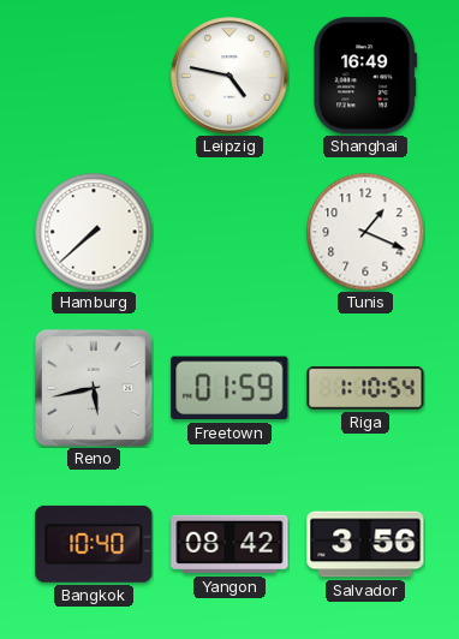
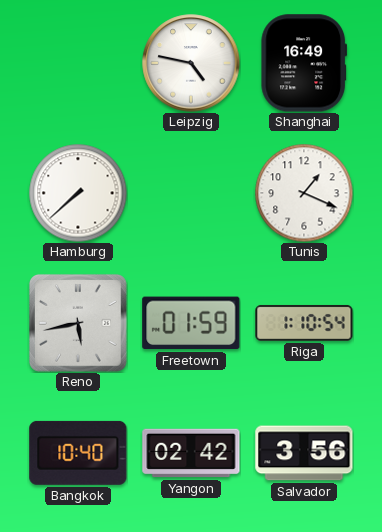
Yangon: 08:42 -> 02:42 (191, 453)
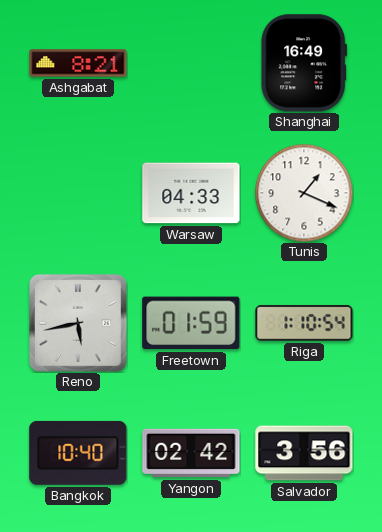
Ashgabat: none -> 8:21 (78, 63)
Leipzig: 4:47 -> none (191, 63)
Hamburg: 7:38 -> none (78, 193)
Warsaw: none -> 04:33 (191, 193)
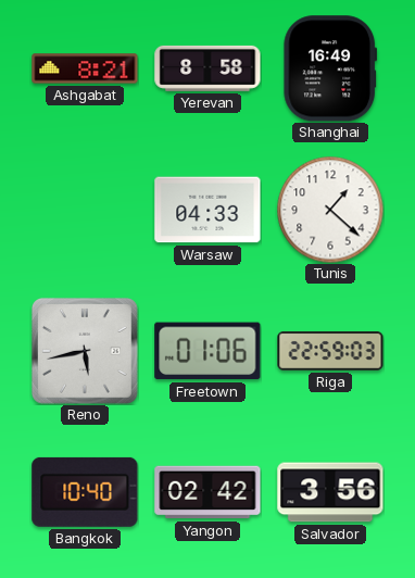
Yerevan: none -> 8:58 (207, 68)
Tunis: 1:19 -> 1:22 (330, 210)
Freetown: 01:59 -> 01:06 (207, 351)
Riga: 1:10 -> 22:59 (330, 351)
